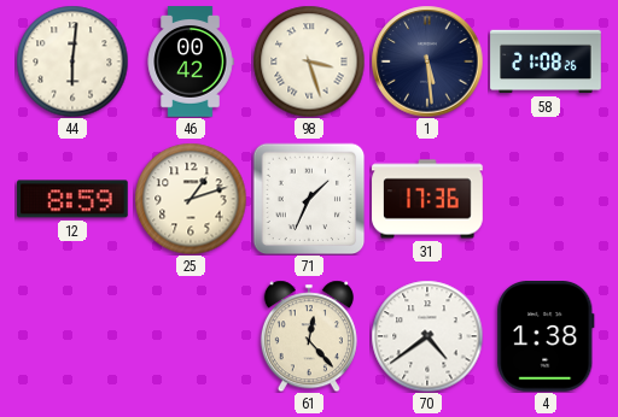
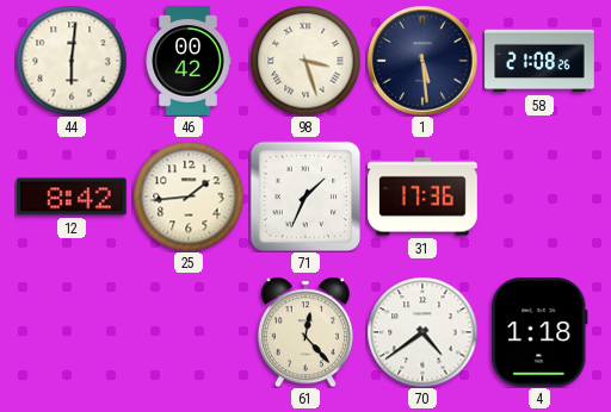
12: 8:59 -> 8:42 (73, 196)
25: 1:12 -> 1:44 (189, 196)
4: 1:38 -> 1:18 (539, 333)
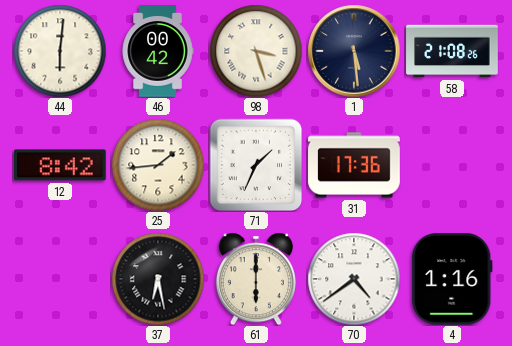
37: none -> 6:28 (158, 279)
61: 12:23 -> 6:00 (256, 279)
4: 1:18 -> 1:16 (452, 280)
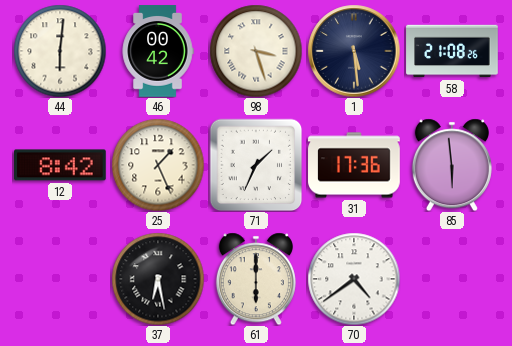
25: 1:44 -> 1:26 (158, 165)
85: none -> 5:59 (452, 165)
4: 1:16 -> none (452, 280)
